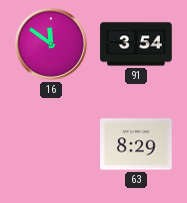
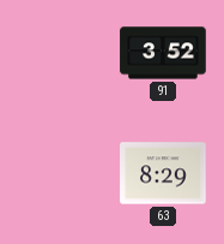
16: 11:51 -> none (52, 45)
91: 3:54 -> 3:52 (163, 53)
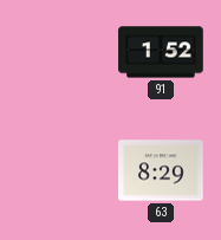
91: 3:52 -> 1:52 (161, 52)
